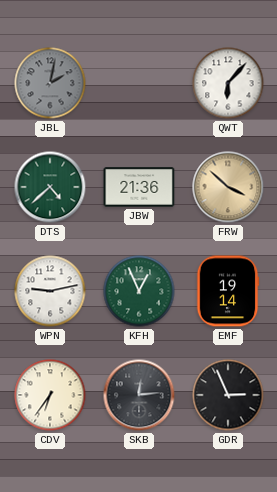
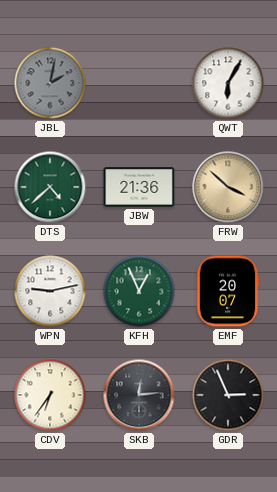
QWT: 6:07 -> 6:05 (228, 83)
EMF: 19:14 -> 20:07 (228, 291)
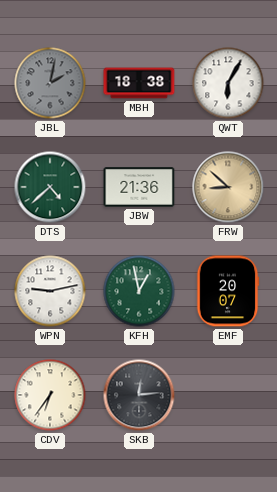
MBH: none -> 18:38 (139, 83)
FRW: 3:52 -> 8:52 (228, 187)
KFH: 12:56 -> 12:58 (139, 291)
GDR: 2:56 -> none (228, 395)
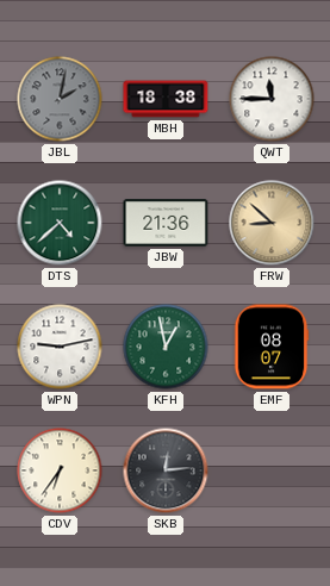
QWT: 6:05 -> 11:45 (272, 99)
EMF: 20:07 -> 08:07 (272, 347)
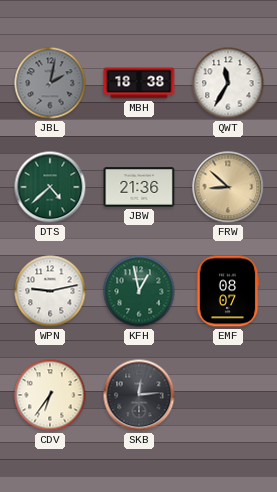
QWT: 11:45 -> 11:35 (228, 83)
